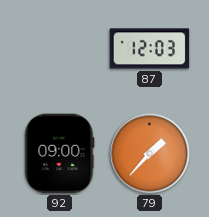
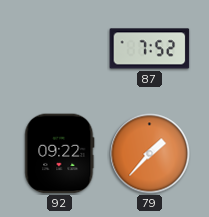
87: 12:03 -> 7:52 (150, 49)
92: 09:00 -> 09:22 (60, 154)
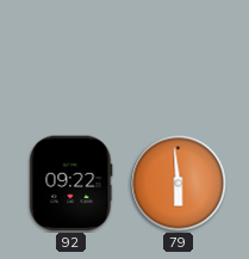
87: 7:52 -> none (150, 49)
79: 1:37 -> 5:59 (179, 184)
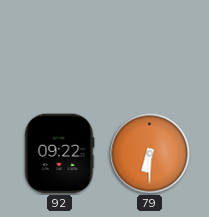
79: 5:59 -> 6:30 (150, 154)
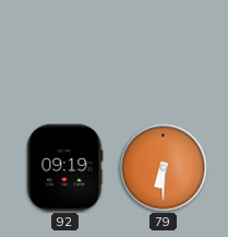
92: 09:22 -> 09:19 (65, 168)
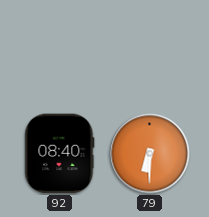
92: 09:19 -> 08:40 (60, 154)
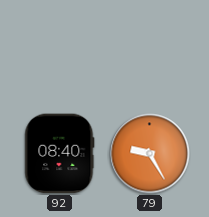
79: 6:30 -> 9:25 (150, 154)
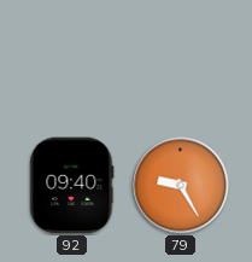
92: 08:40 -> 09:40 (72, 186)
